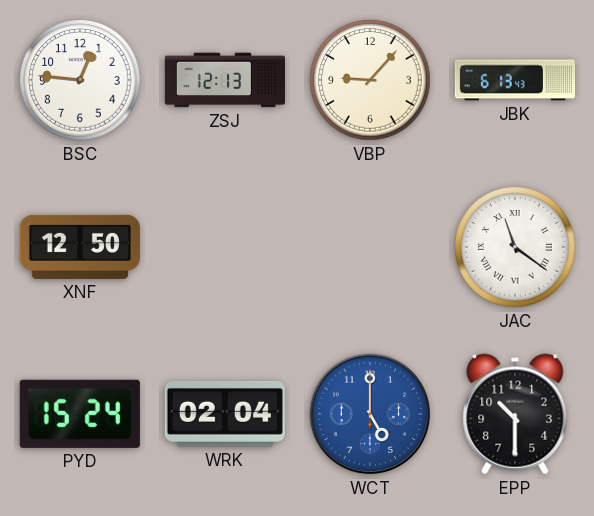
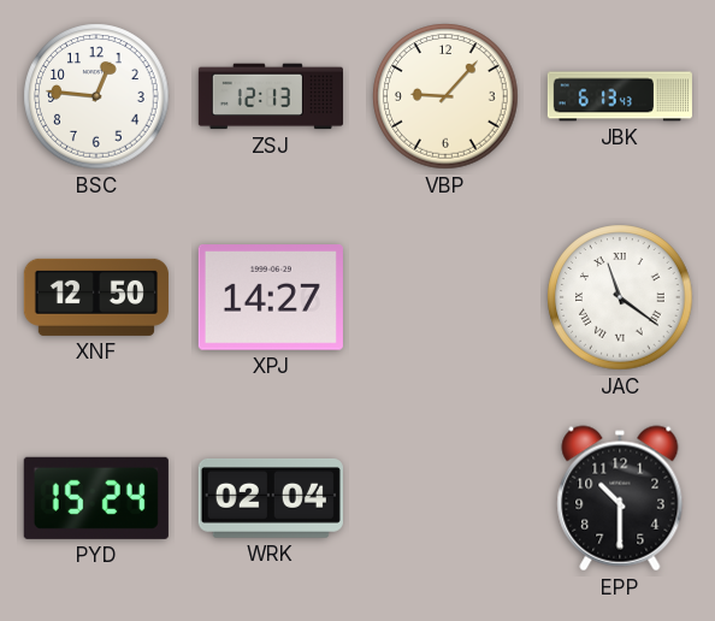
XPJ: none -> 14:27 (271, 298)
WCT: 5:00 -> none (370, 414)
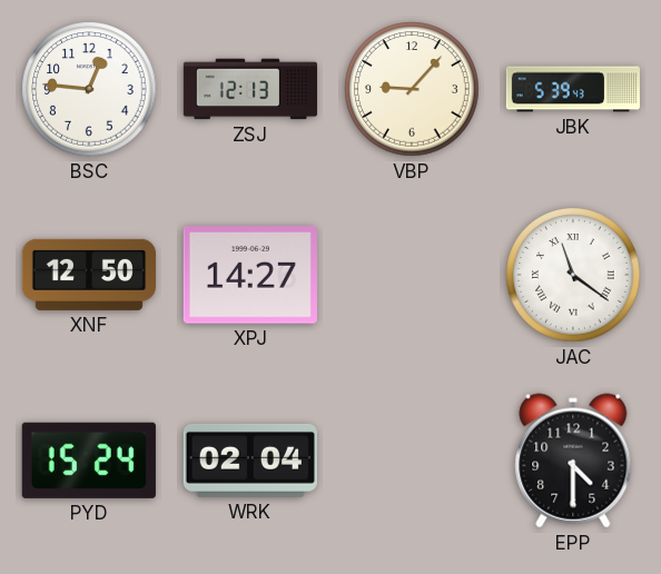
JBK: 6:13 -> 5:39 (573, 89)
EPP: 10:30 -> 4:30 (573, 461)
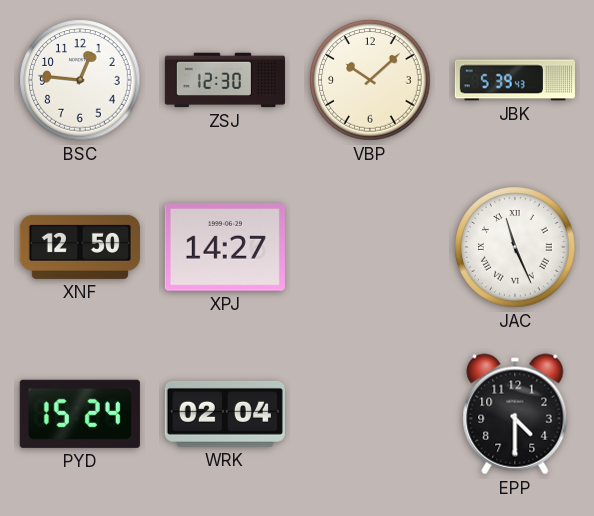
ZSJ: 12:13 -> 12:30 (225, 80)
VBP: 9:07 -> 10:08 (370, 80)
JAC: 11:21 -> 11:26 (515, 247)
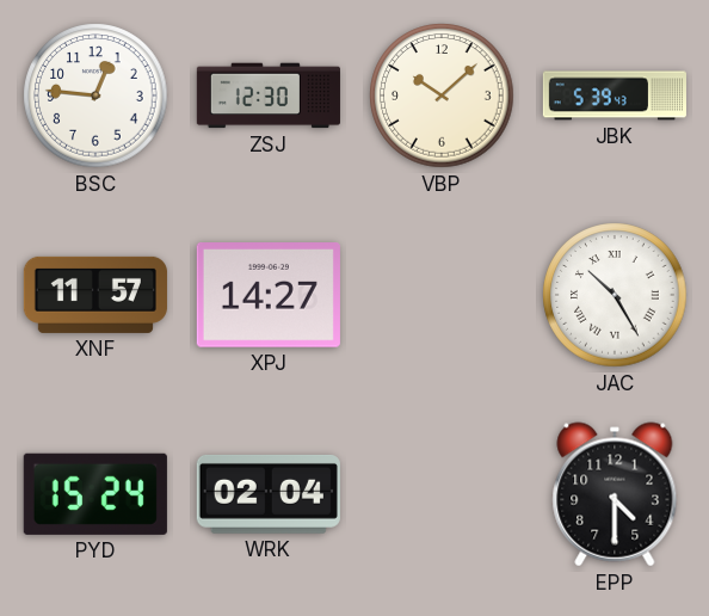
XNF: 12:50 -> 11:57 (95, 295)
JAC: 11:26 -> 10:25 (615, 295)
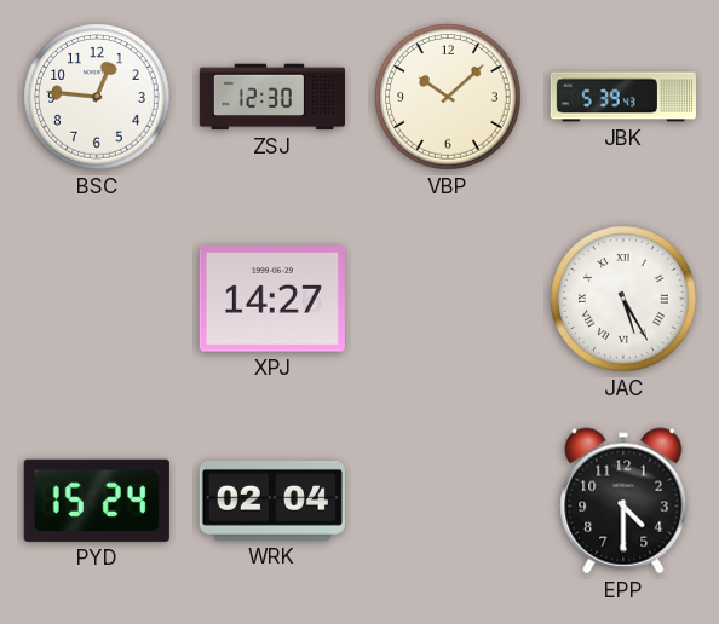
XNF: 11:57 -> none (95, 295)
JAC: 10:25 -> 5:25 (623, 299)
